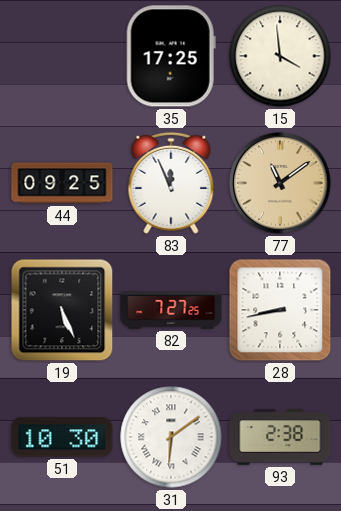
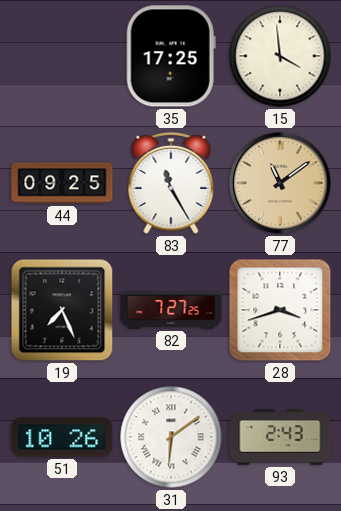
83: 11:56 -> 11:25 (171, 183)
19: 5:26 -> 7:26 (62, 310)
28: 8:43 -> 3:42 (280, 310)
51: 10:30 -> 10:26 (62, 437)
93: 2:38 -> 2:43 (280, 437)
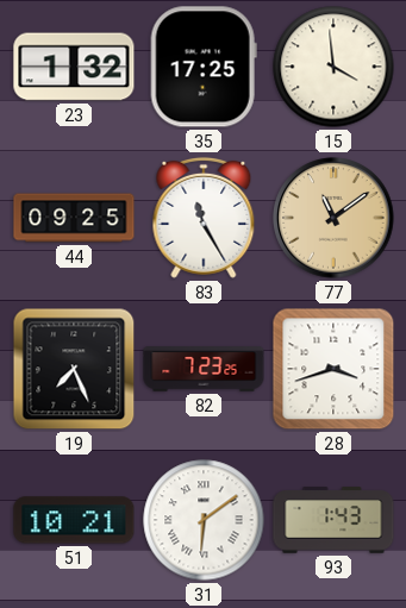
23: none -> 1:32 (74, 67)
82: 7:27 -> 7:23 (204, 369)
51: 10:26 -> 10:21 (74, 520)
93: 2:43 -> 1:43 (333, 520)
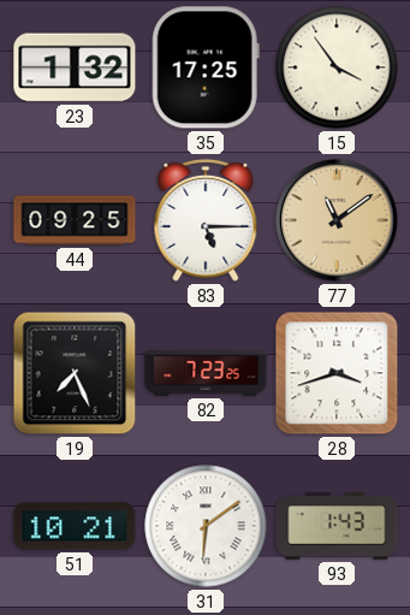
15: 3:59 -> 3:54 (337, 67)
83: 11:25 -> 5:15 (206, 220)
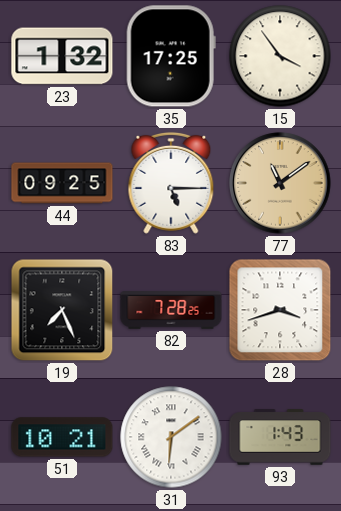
82: 7:23 -> 7:28 (171, 310)
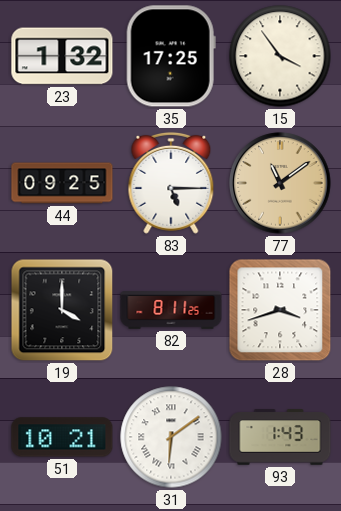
19: 7:26 -> 4:00 (62, 310)
82: 7:28 -> 8:11 (171, 310)
